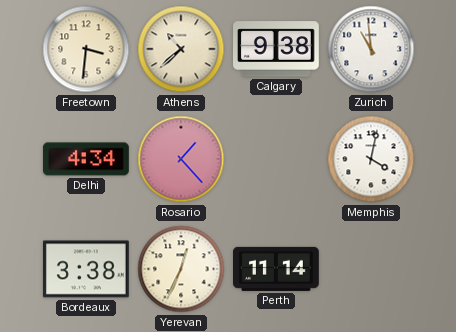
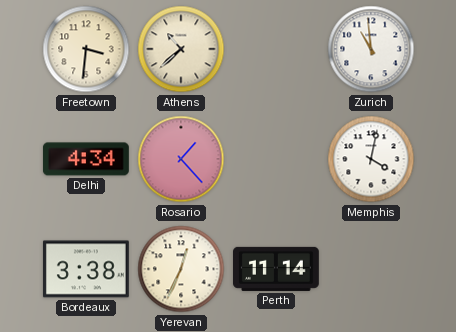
Calgary: 9:38 -> none (277, 49)
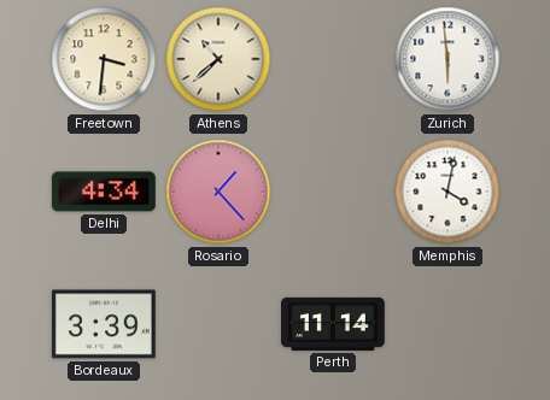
Zurich: 10:59 -> 5:59 (447, 59)
Bordeaux: 3:38 -> 3:39 (104, 324)
Yerevan: 12:34 -> none (181, 269)
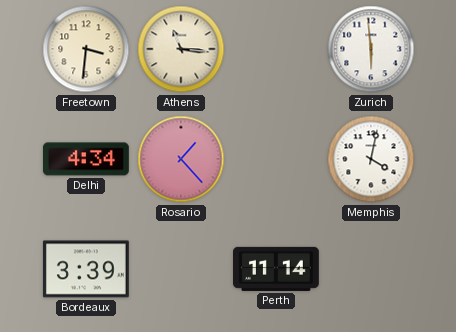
Athens: 10:38 -> 11:16 (181, 49)
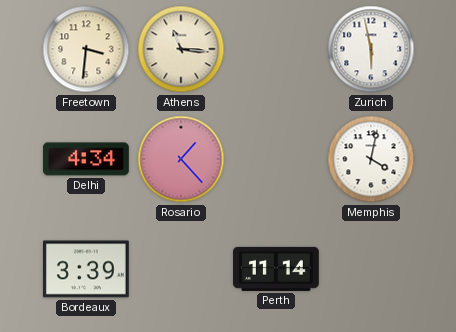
Zurich: 5:59 -> 5:58 (371, 49)
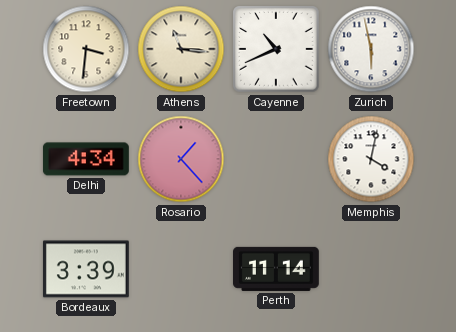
Cayenne: none -> 10:41 (276, 49)
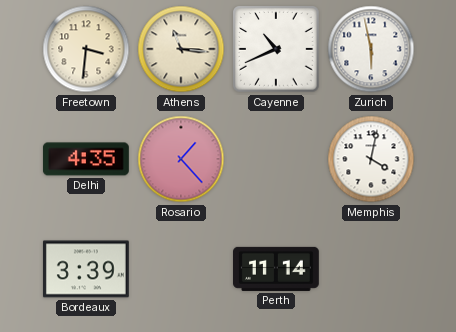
Delhi: 4:34 -> 4:35 (86, 159)
